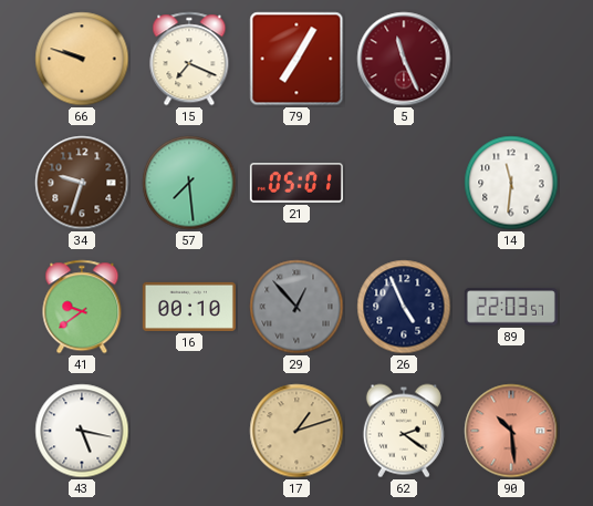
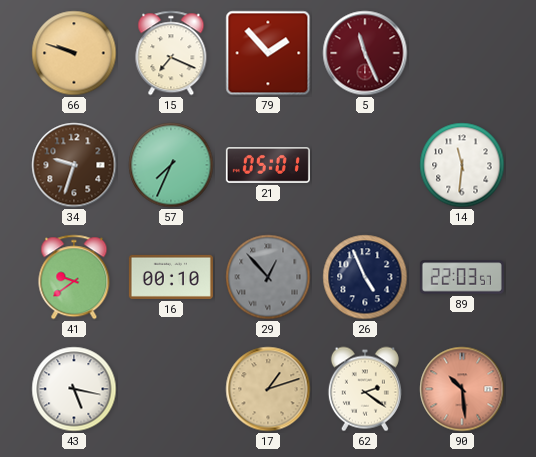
79: 7:05 -> 1:53 (268, 53)
57: 7:29 -> 7:34 (171, 165)
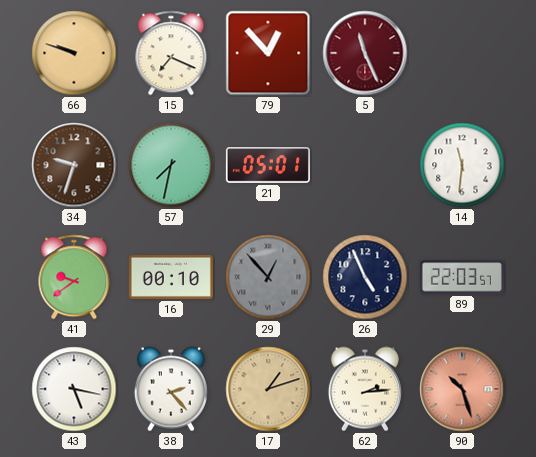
79: 1:53 -> 12:53 (268, 53)
57: 7:34 -> 7:32 (171, 165)
38: none -> 2:23 (171, 389)
62: 2:21 -> 2:14 (365, 389)
90: 10:29 -> 10:27 (462, 389)
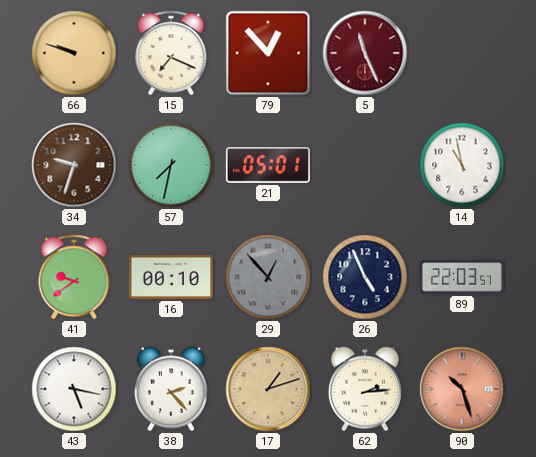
14: 11:31 -> 10:58 (462, 165)
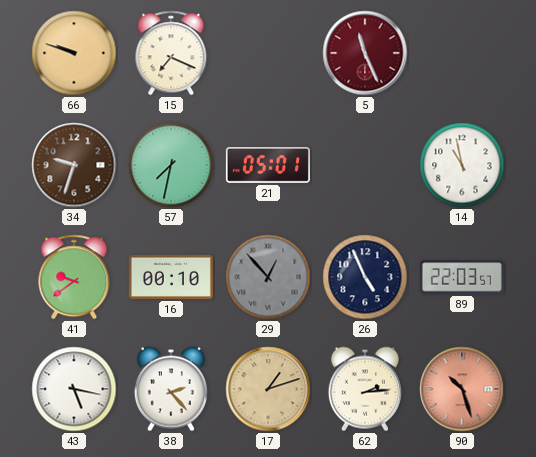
79: 12:53 -> none (268, 53)
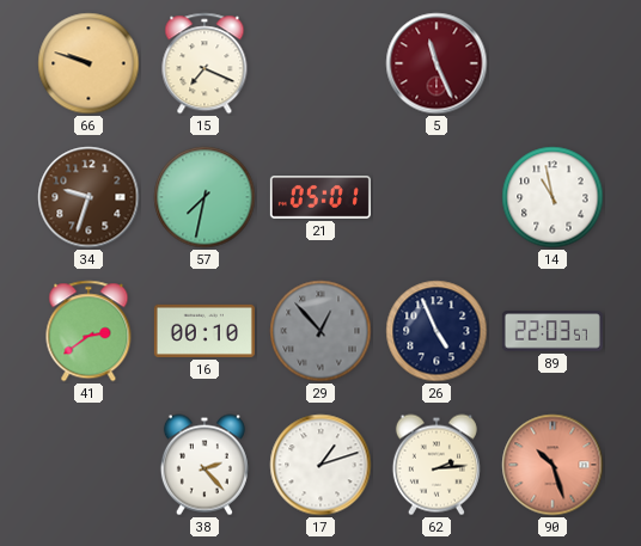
41: 9:39 -> 2:39 (88, 331)
43: 5:17 -> none (74, 389)
17 dial: champagne -> white (320, 465)
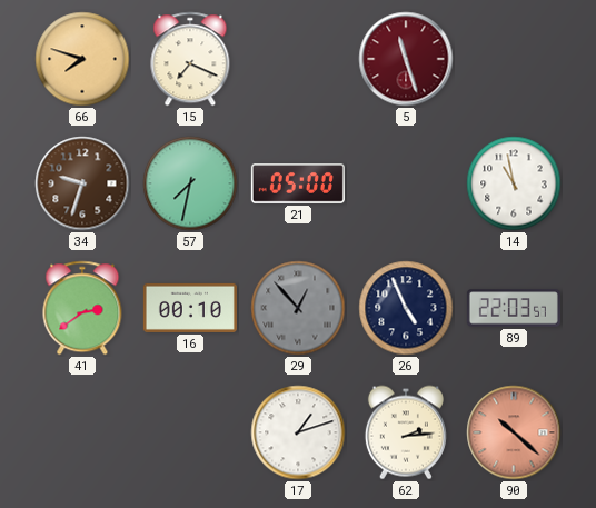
66: 9:48 -> 7:48 (82, 59)
5: 11:26 -> 11:27 (406, 59)
21: 05:01 -> 05:00 (298, 185)
38: 2:23 -> none (204, 465)
90: 10:27 -> 10:22 (514, 432)
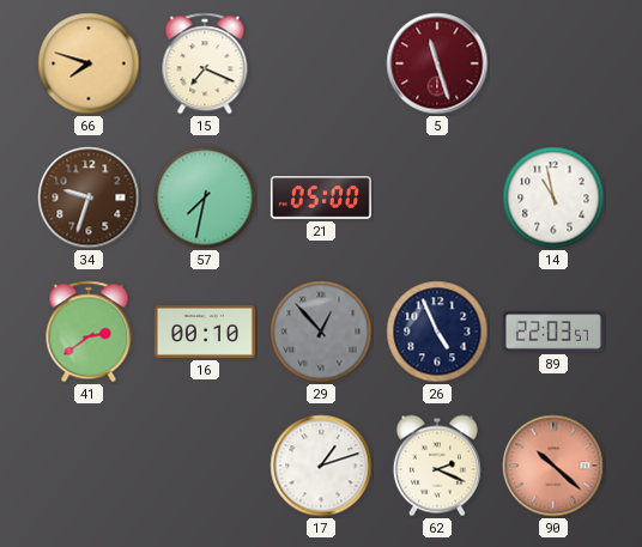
62: 2:14 -> 2:19 (437, 466)
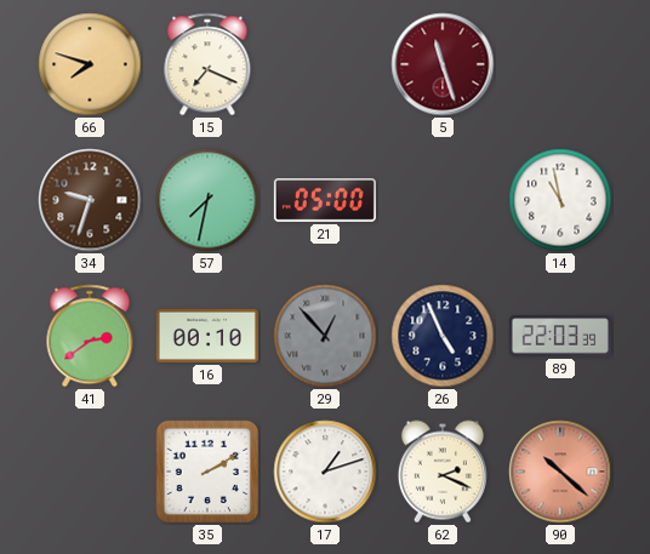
89: 22:03:57 -> 22:03:39 (560, 336)
35: none -> 2:10 (207, 472)
